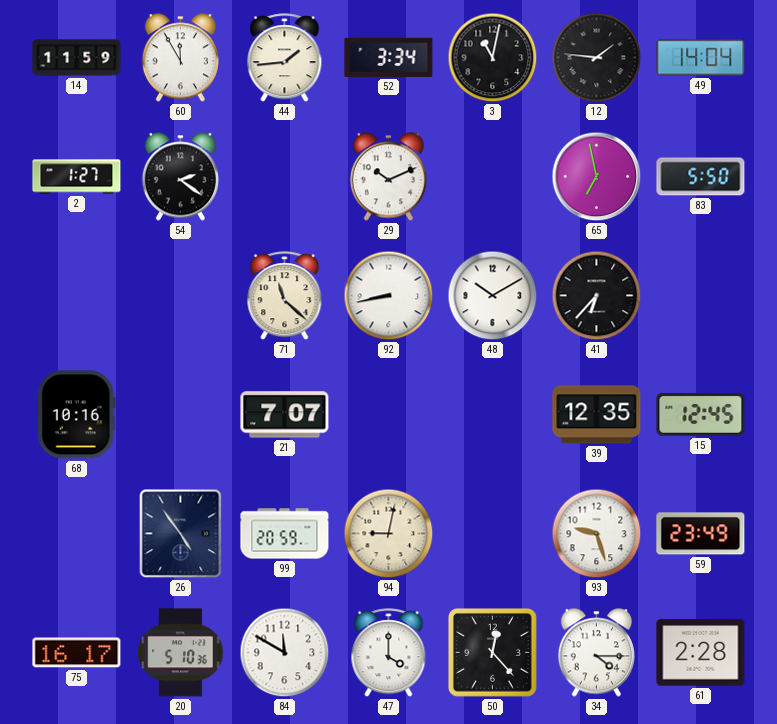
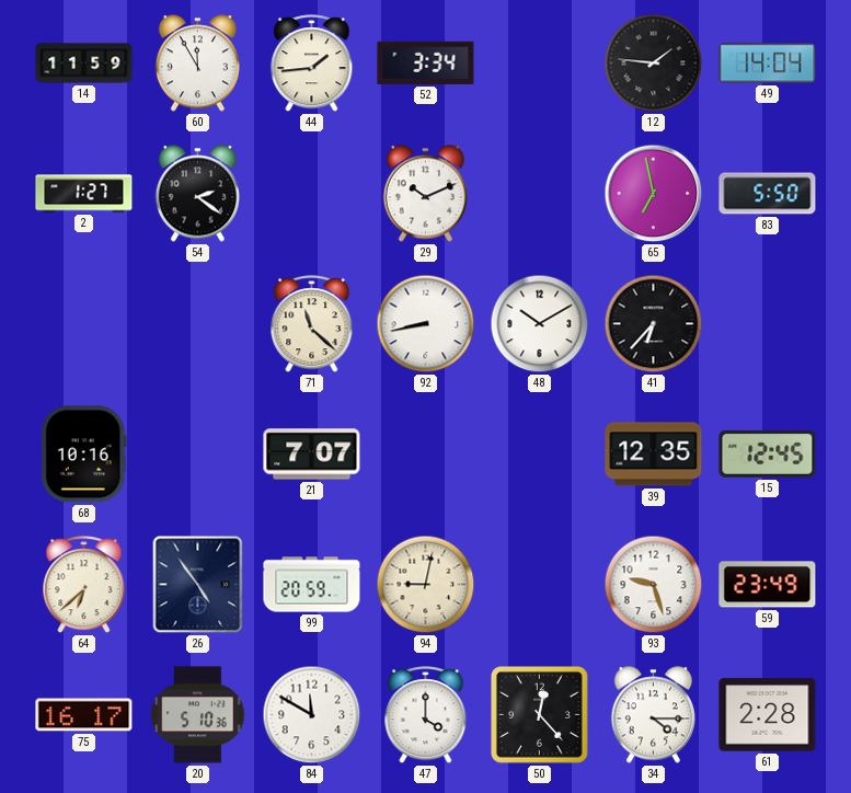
3: 11:02 -> none (493, 58)
64: none -> 6:38 (84, 585)
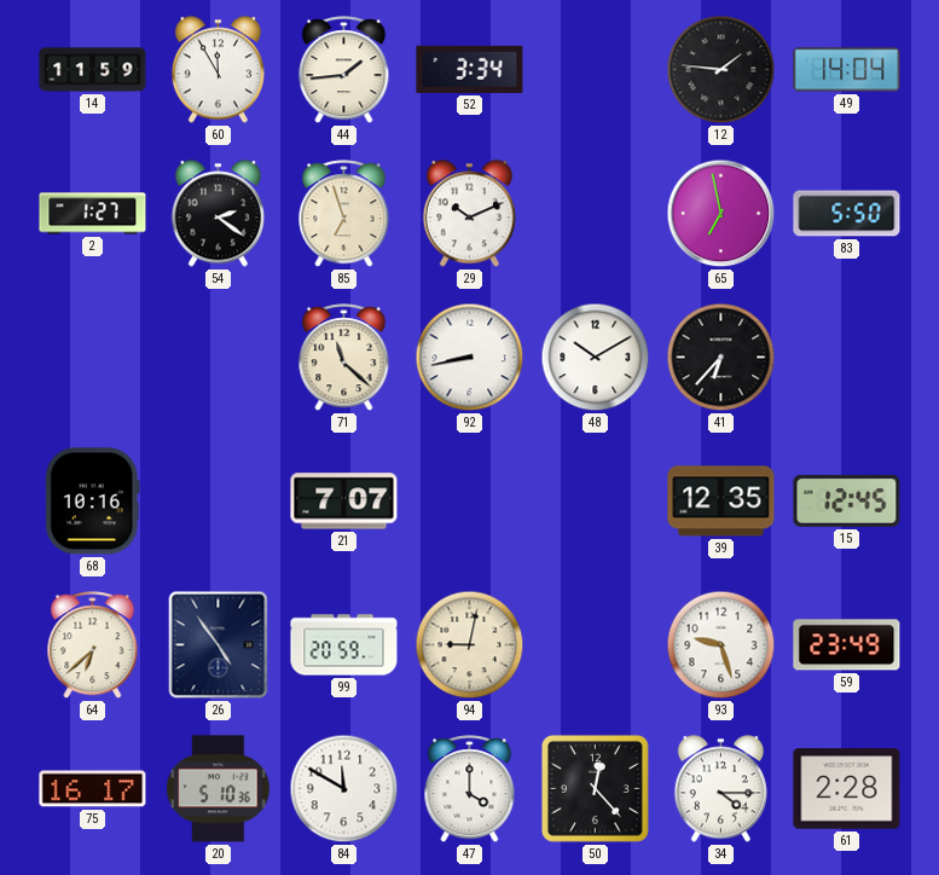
85: none -> 6:57 (344, 214)
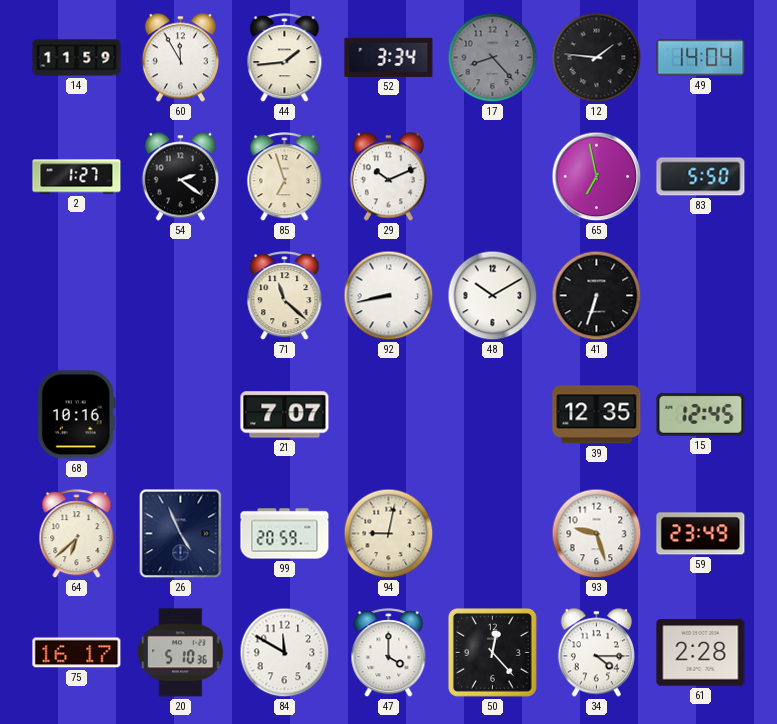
17: none -> 8:23 (493, 58)
41: 6:37 -> 6:33 (597, 296)
26: 4:54 -> 4:56 (181, 534)
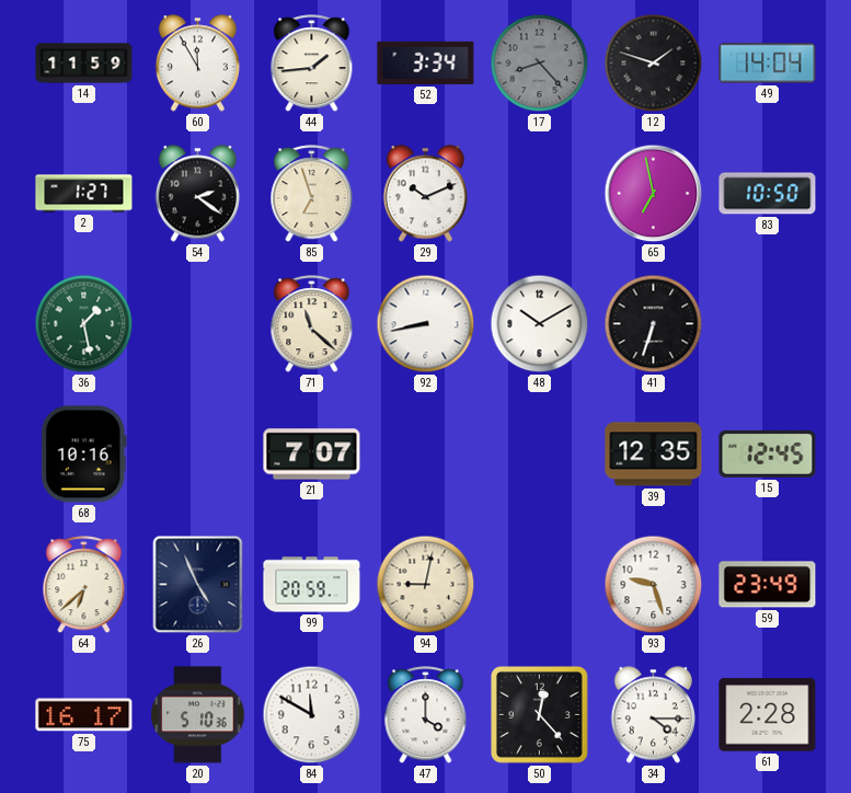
12: 1:46 -> 1:48 (654, 64)
83: 5:50 -> 10:50 (768, 194)
36: none -> 1:28 (84, 324)
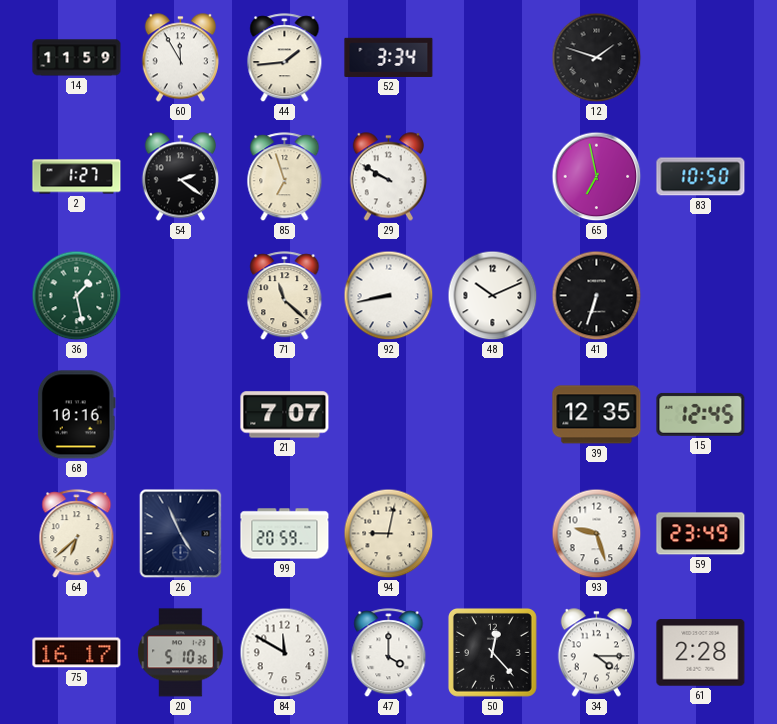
17: 8:23 -> none (540, 64)
49: 14:04 -> none (768, 64)
29: 10:11 -> 9:50 (388, 177)
48: 10:10 -> 10:11 (493, 296)
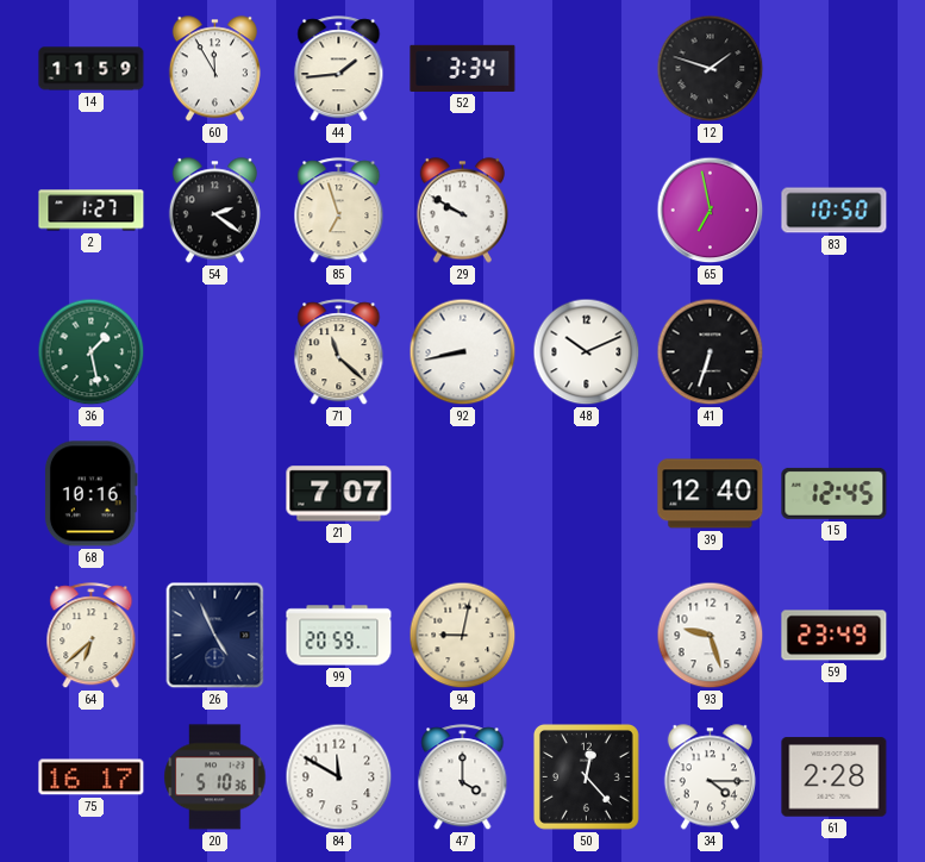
39: 12:35 -> 12:40 (711, 494)
